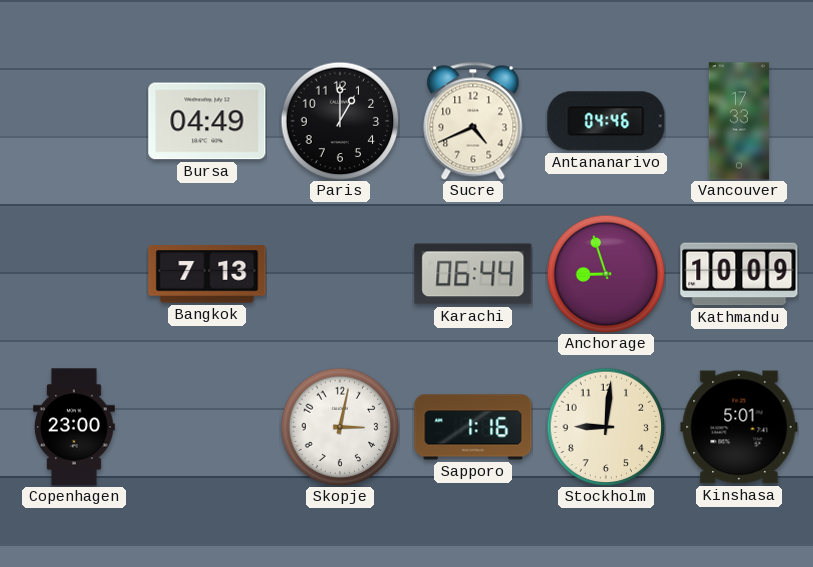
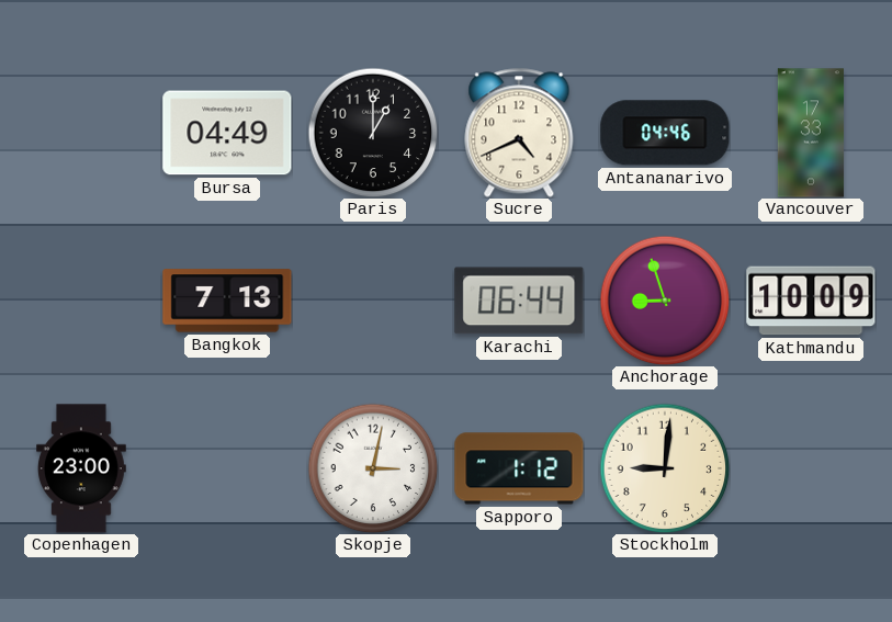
Sapporo: 1:16 -> 1:12 (519, 468)
Kinshasa: 5:01 -> none (739, 427)
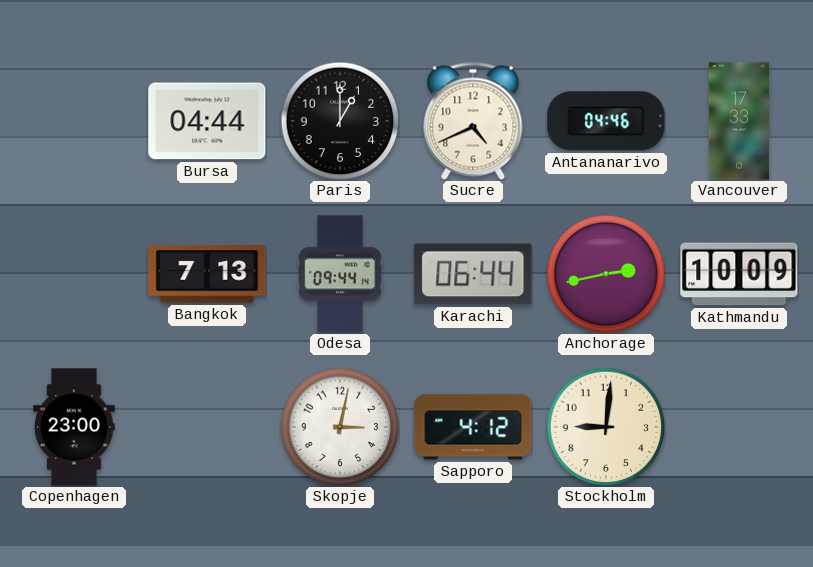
Bursa: 04:49 -> 04:44 (207, 121)
Odesa: none -> 09:44 (341, 274)
Anchorage: 8:57 -> 2:43 (606, 274)
Sapporo: 1:12 -> 4:12 (473, 427)
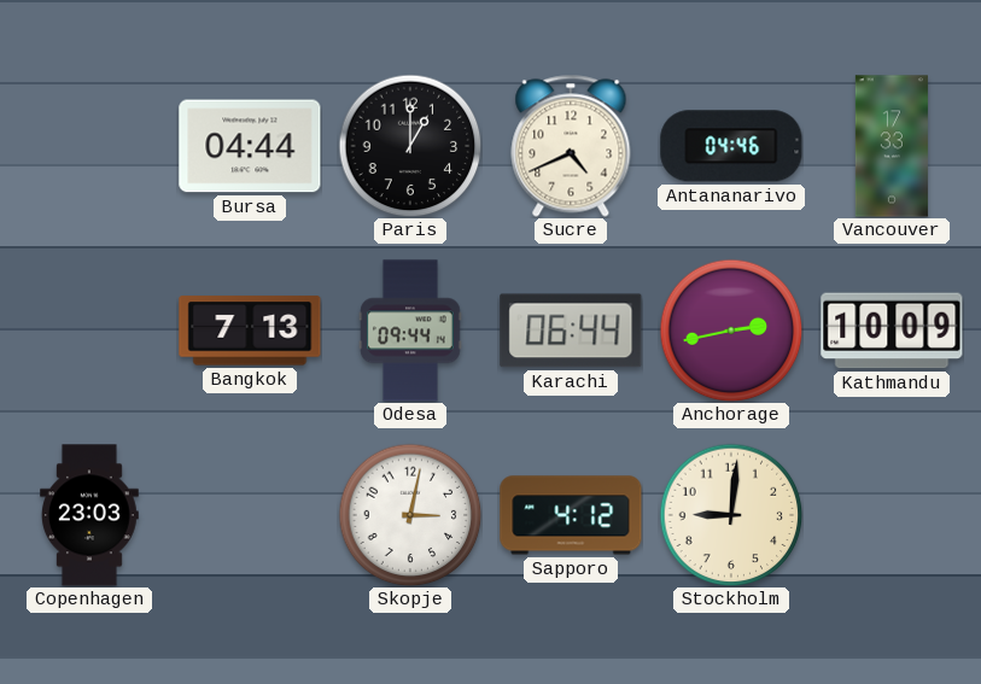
Copenhagen: 23:00 -> 23:03 (90, 515)
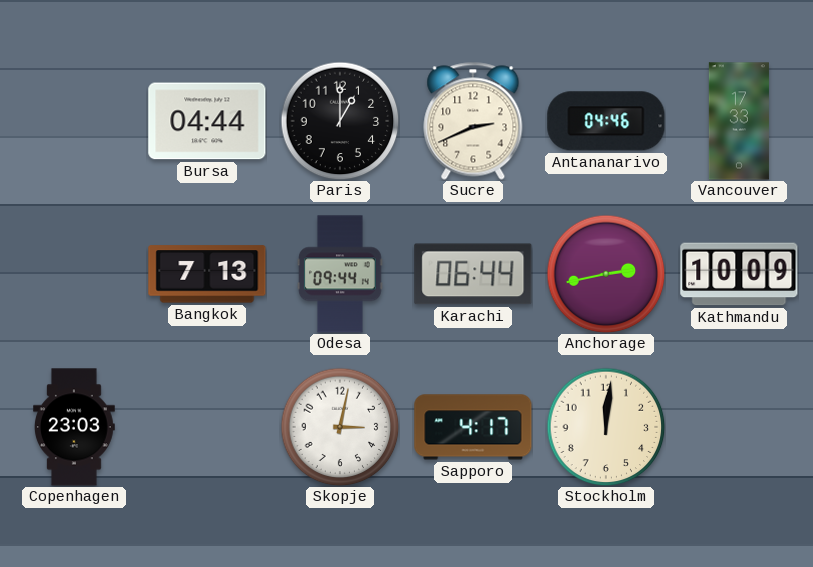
Sucre: 4:41 -> 2:41 (473, 121)
Sapporo: 4:12 -> 4:17 (473, 427)
Stockholm: 9:01 -> 12:01 (606, 427)
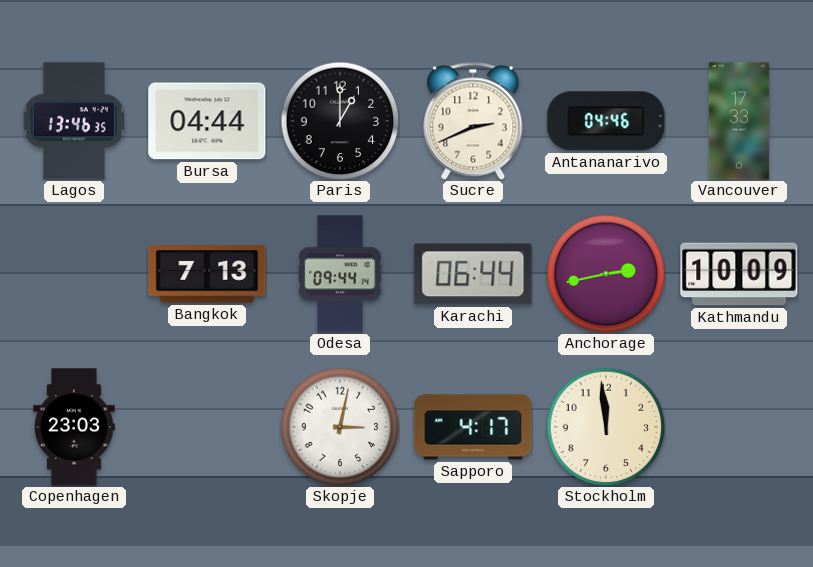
Lagos: none -> 13:46 (74, 121)
Stockholm: 12:01 -> 11:59 (606, 427)
